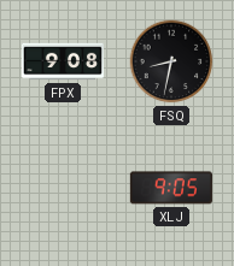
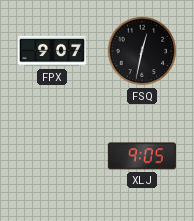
FPX: 9:08 -> 9:07 (52, 51)
FSQ: 8:32 -> 12:32 (142, 51)
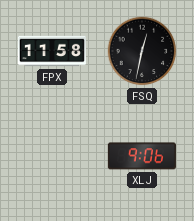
FPX: 9:07 -> 11:58 (52, 51)
XLJ: 9:05 -> 9:06 (142, 156)
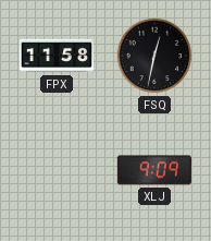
XLJ: 9:06 -> 9:09 (154, 170)
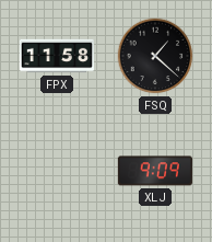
FSQ: 12:32 -> 1:22 (155, 56)
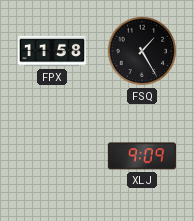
FSQ: 1:22 -> 1:25 (142, 51)
